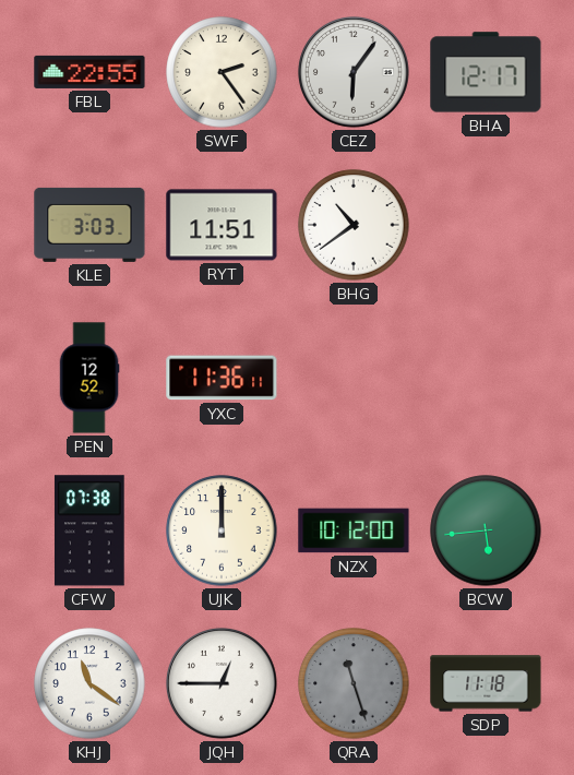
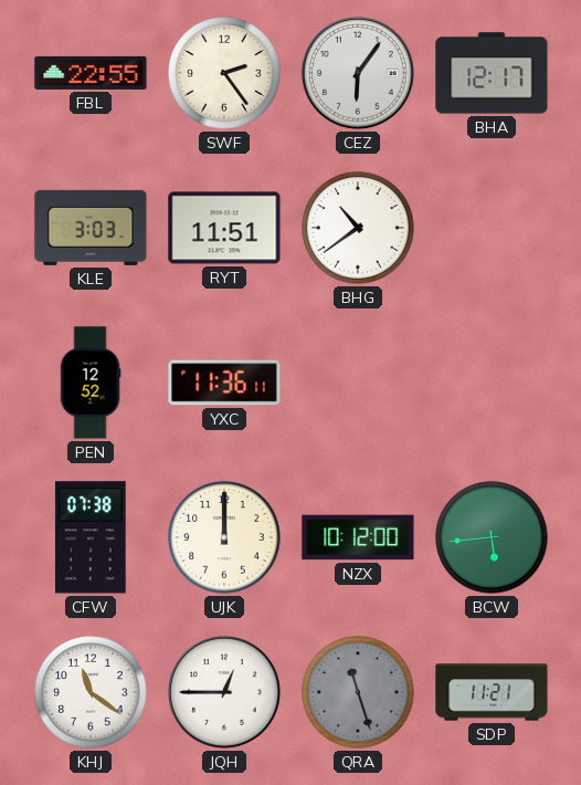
SDP: 11:18 -> 11:21 (492, 692)
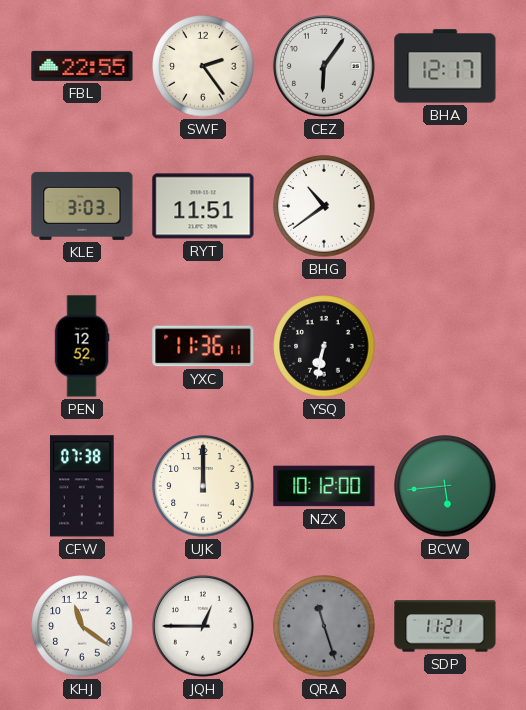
YSQ: none -> 6:32 (324, 346)
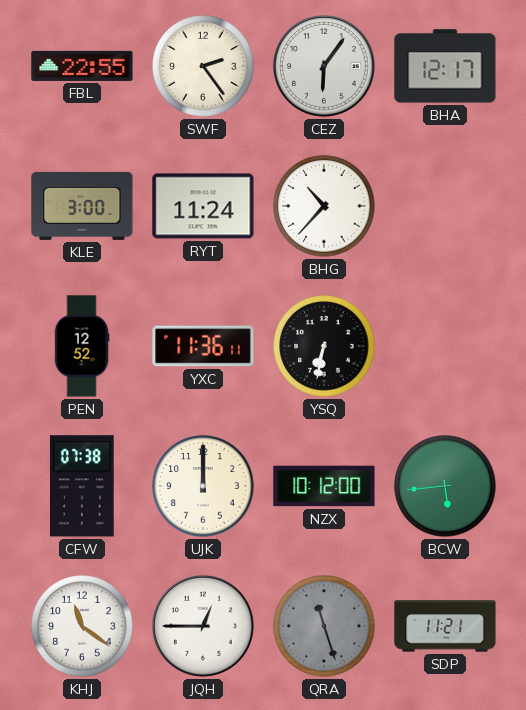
KLE: 3:03 -> 3:00 (82, 206)
RYT: 11:51 -> 11:24 (203, 206)
BHG: 10:39 -> 10:37 (324, 206)
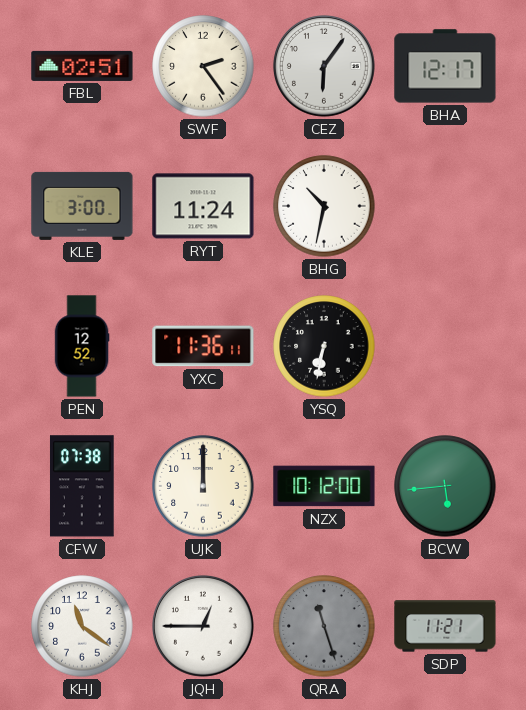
FBL: 22:55 -> 02:51 (82, 66)
BHG: 10:37 -> 10:32 (324, 206)
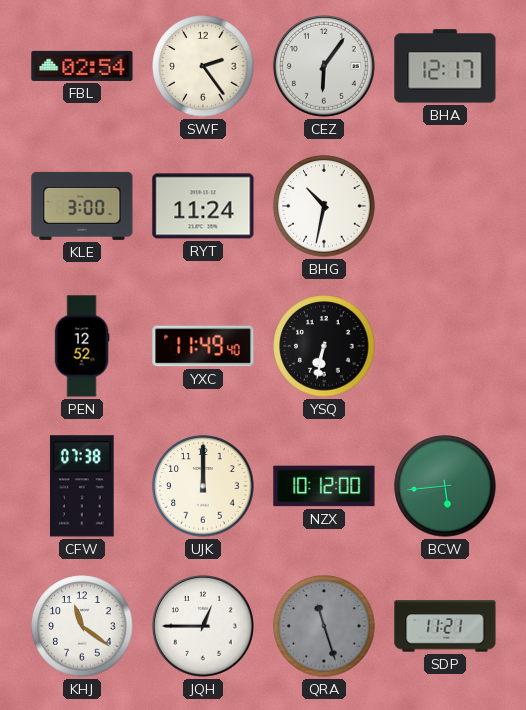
FBL: 02:51 -> 02:54 (82, 66)
YXC: 11:36 -> 11:49 (203, 346)
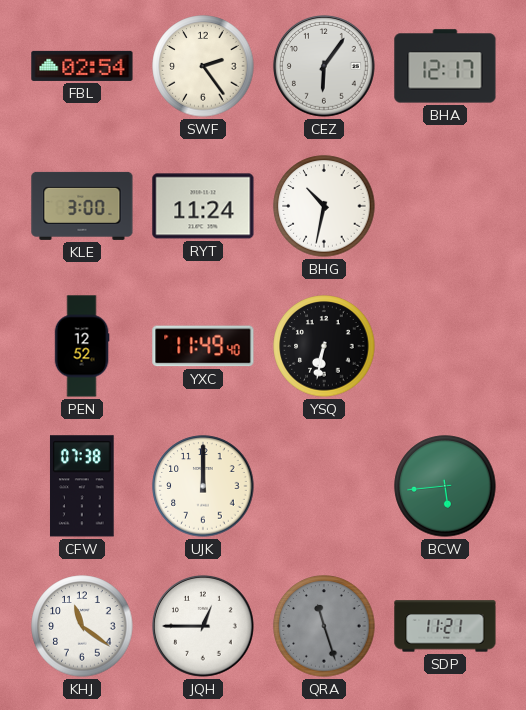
NZX: 10:12 -> none (324, 486)
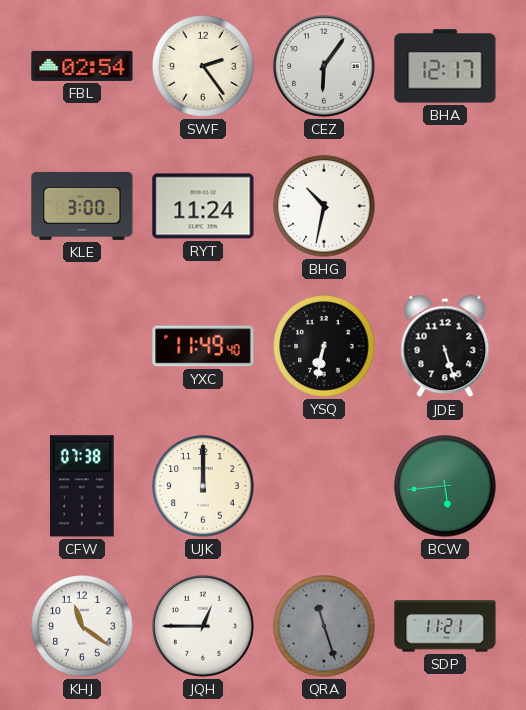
PEN: 12:52 -> none (82, 346)
JDE: none -> 5:27 (445, 346)
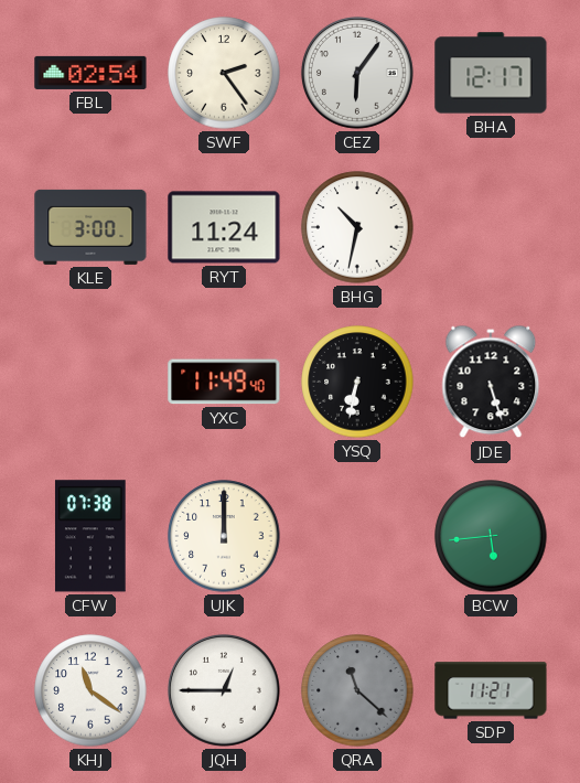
QRA: 11:27 -> 11:22 (357, 690)
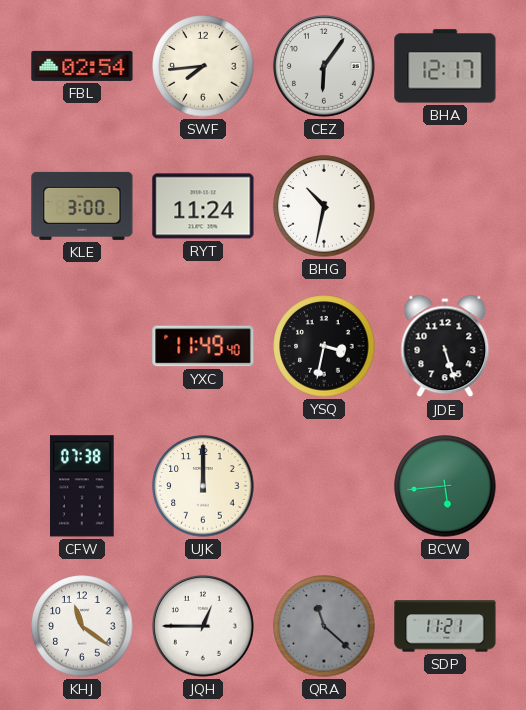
SWF: 2:24 -> 7:44 (203, 66)
YSQ: 6:32 -> 3:32 (324, 346)
